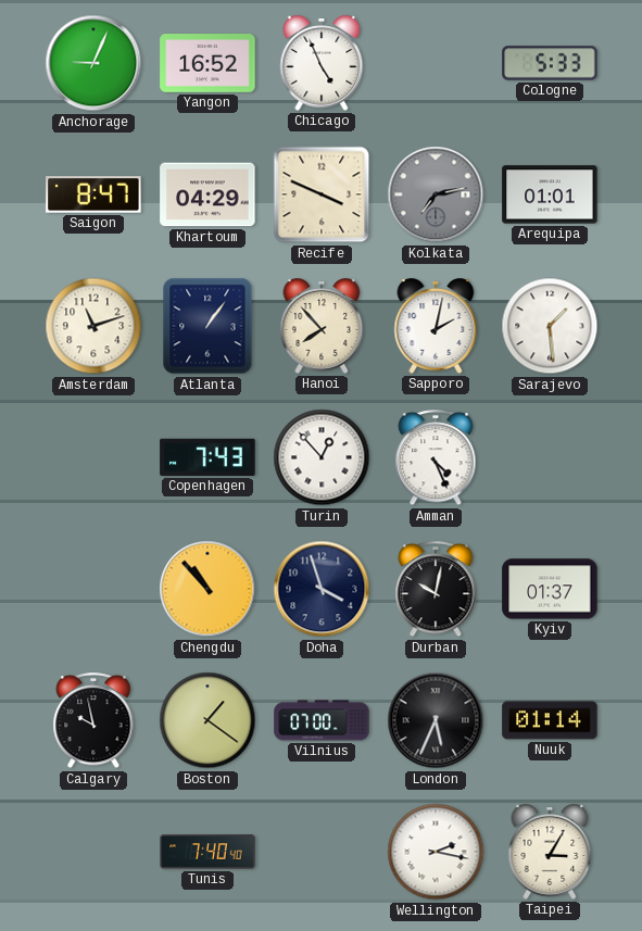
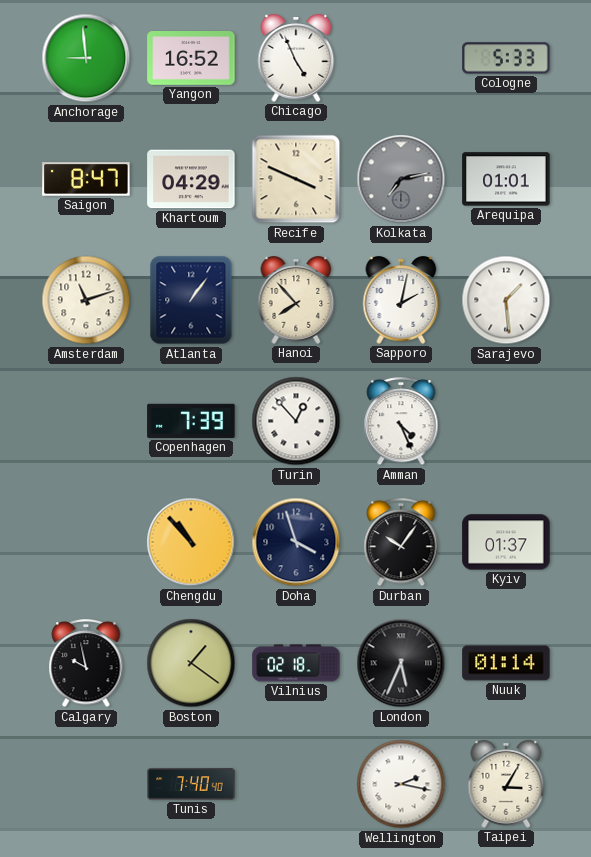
Anchorage: 9:04 -> 8:59 (86, 58)
Copenhagen: 7:43 -> 7:39 (191, 421)
Durban: 10:02 -> 10:06 (401, 543)
Vilnius: 07:00 -> 02:18 (296, 663)
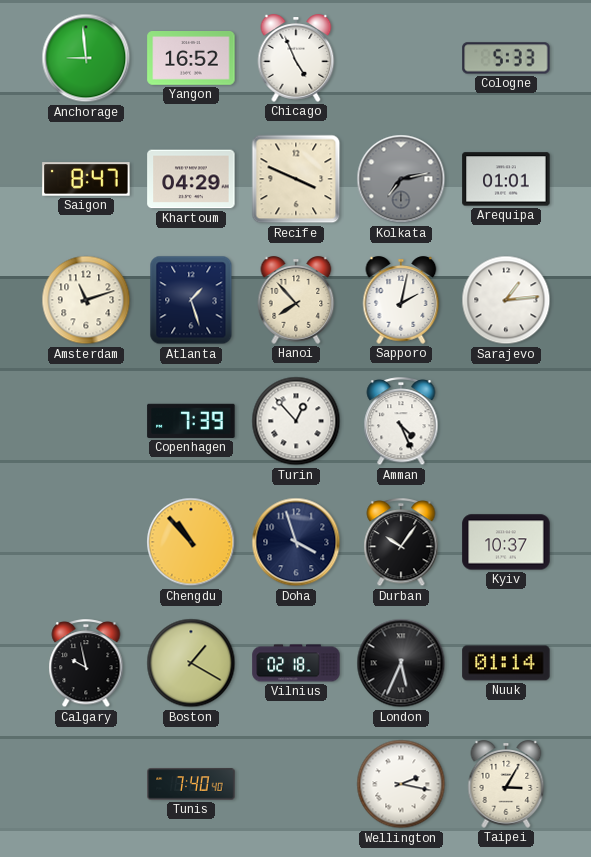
Atlanta: 1:06 -> 1:27 (191, 300)
Sarajevo: 1:29 -> 1:14 (506, 300)
Kyiv: 01:37 -> 10:37 (506, 542)
Boston: 1:21 -> 1:20 (191, 663)
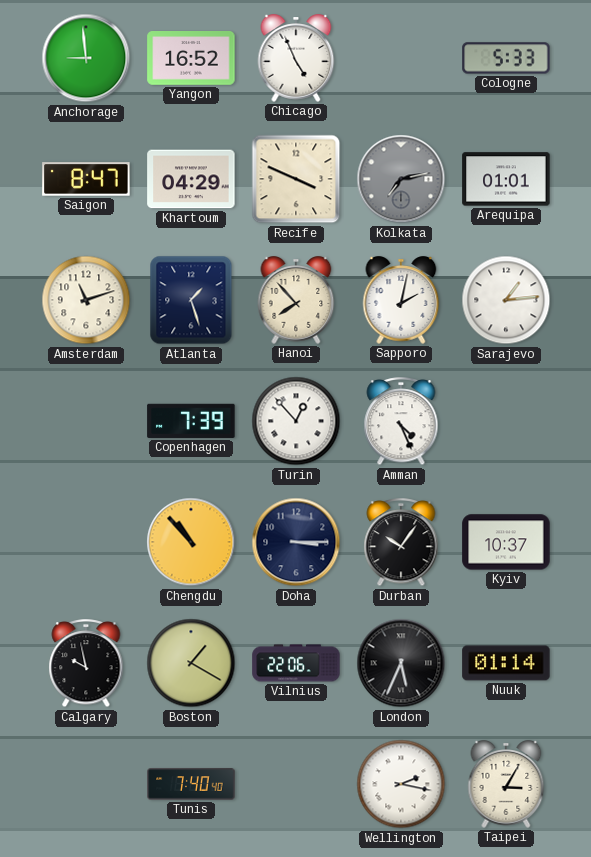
Doha: 3:57 -> 3:15 (296, 542)
Vilnius: 02:18 -> 22:06 (296, 663)
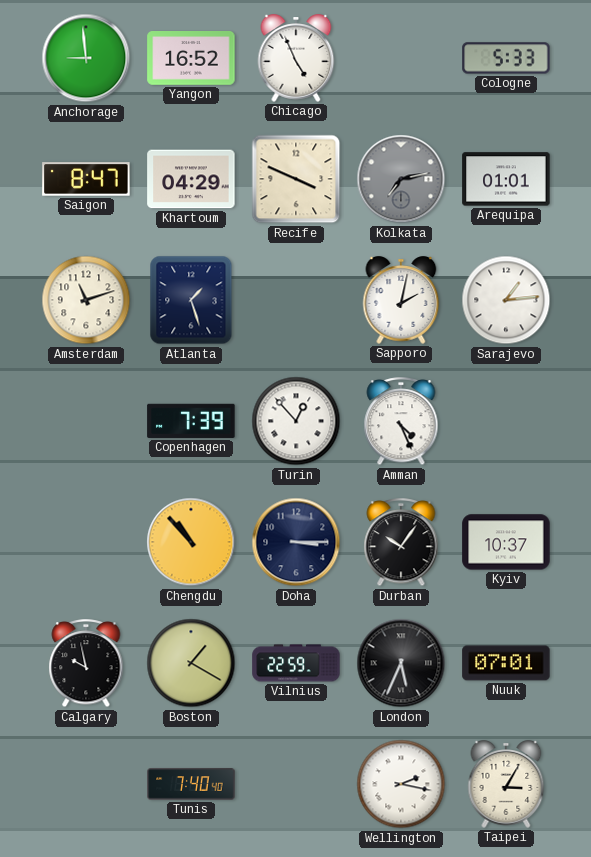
Hanoi: 7:53 -> none (296, 300)
Vilnius: 22:06 -> 22:59 (296, 663)
Nuuk: 01:14 -> 07:01 (506, 663)
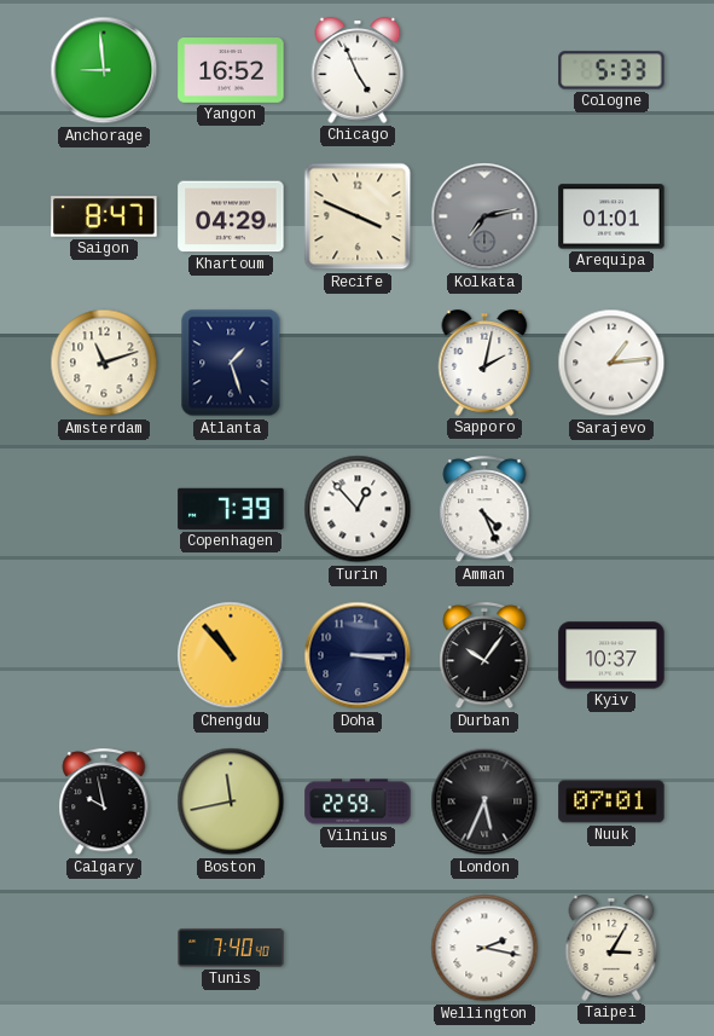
Boston: 1:20 -> 11:43 (231, 801)
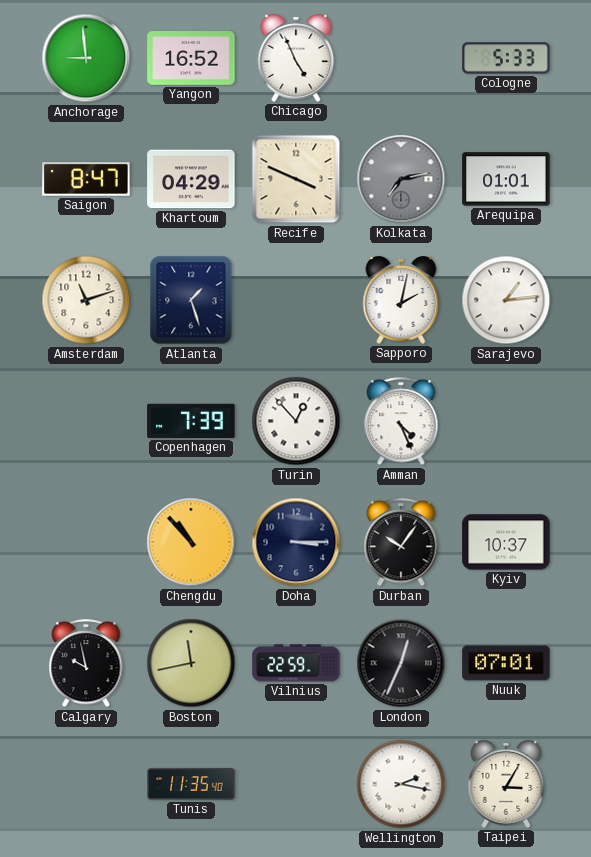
London: 5:34 -> 12:34 (401, 663)
Tunis: 7:40 -> 11:35 (191, 784)
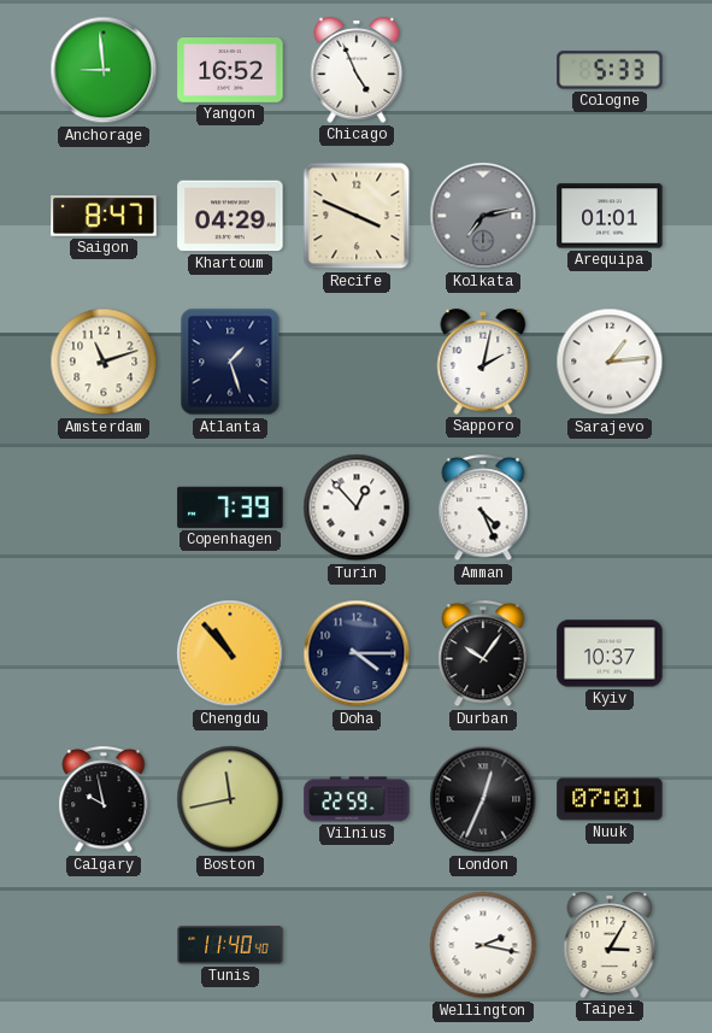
Doha: 3:15 -> 4:15 (357, 653)
Tunis: 11:35 -> 11:40 (230, 945)
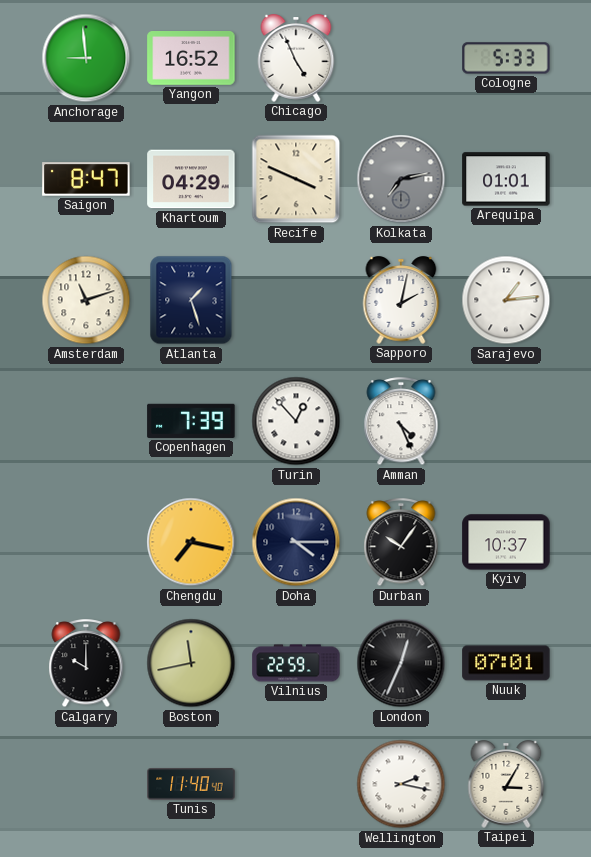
Chengdu: 10:53 -> 7:17 (191, 542)
Calgary: 9:58 -> 10:00 (86, 664)
